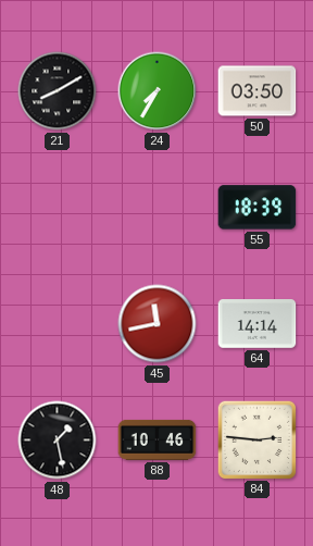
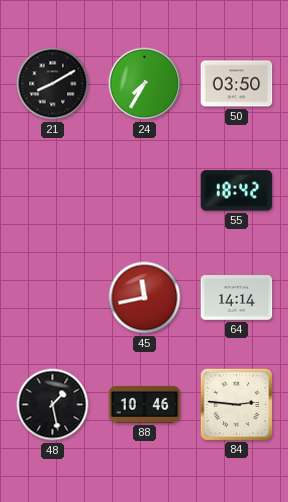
55: 18:39 -> 18:42 (237, 191)
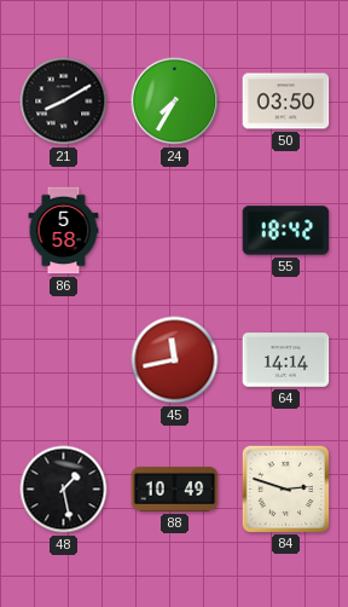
86: none -> 5:58 (64, 231)
88: 10:46 -> 10:49 (175, 489)
84: 2:46 -> 2:48 (285, 489)
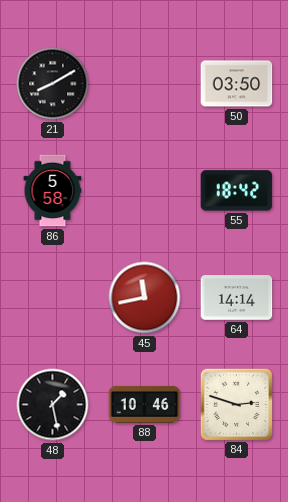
24: 7:35 -> none (175, 102)
88: 10:49 -> 10:46 (145, 404)
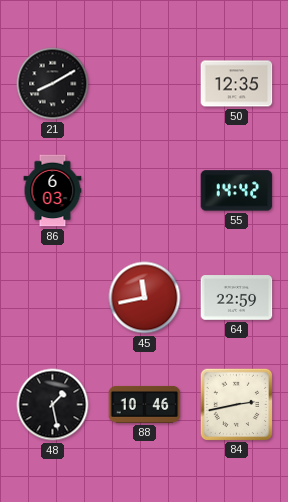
50: 03:50 -> 12:35 (237, 84)
86: 5:58 -> 6:03 (53, 191)
55: 18:42 -> 14:42 (237, 191)
64: 14:14 -> 22:59 (237, 298)
84: 2:48 -> 2:43 (236, 404)
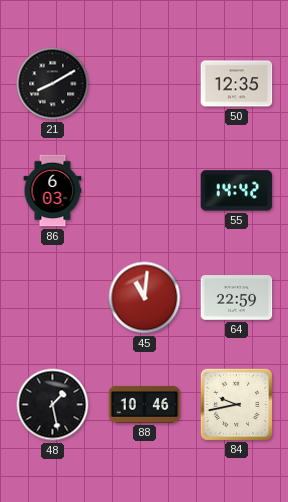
45: 11:43 -> 11:01 (145, 298)
84: 2:43 -> 9:43 (236, 404)
